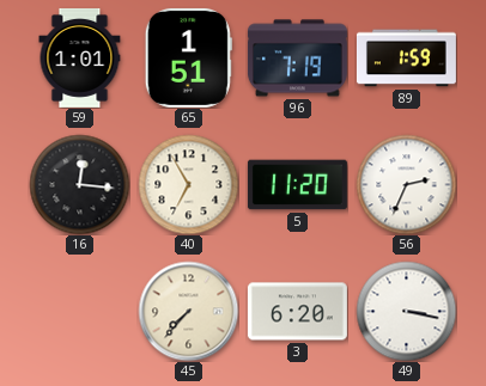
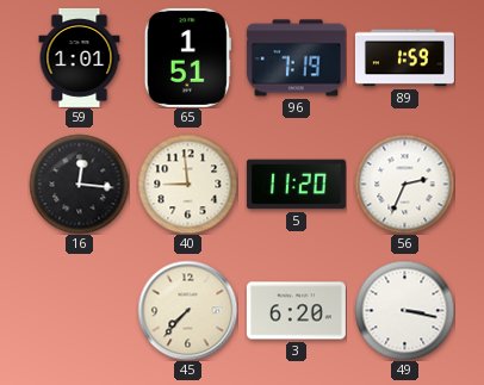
40: 6:55 -> 8:59 (187, 184)
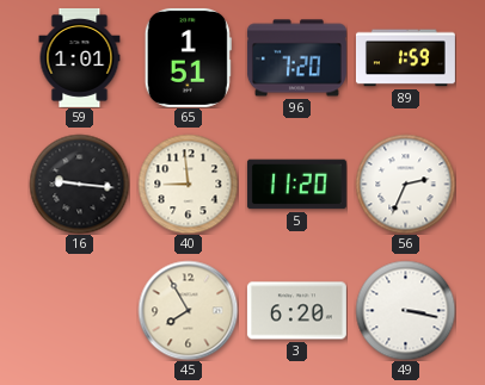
96: 7:19 -> 7:20 (296, 58)
16: 12:16 -> 9:16 (79, 184)
45: 7:37 -> 7:55 (188, 310)
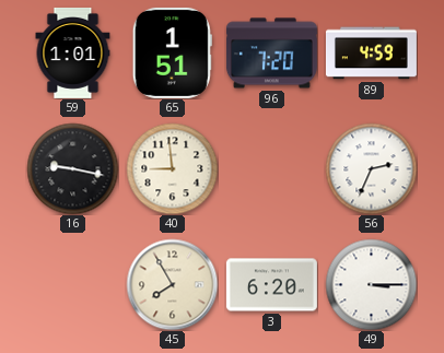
89: 1:59 -> 4:59 (371, 54)
16: 9:16 -> 9:17 (72, 168)
5: 11:20 -> none (296, 185)
49: 3:17 -> 3:15 (371, 284)
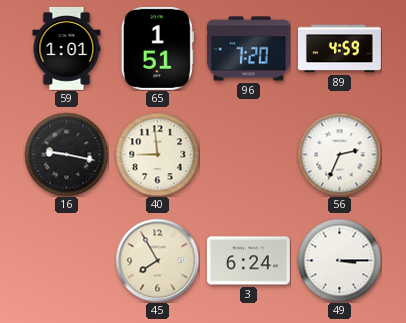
3: 6:20 -> 6:24 (248, 261)
